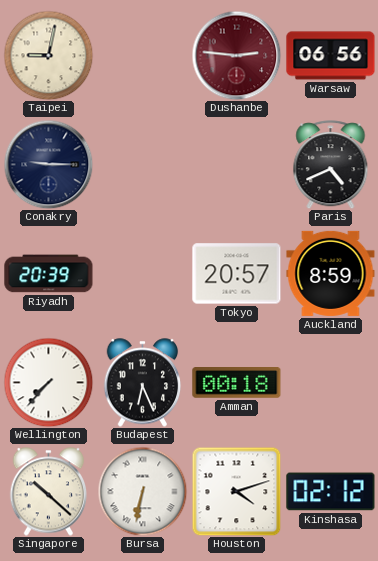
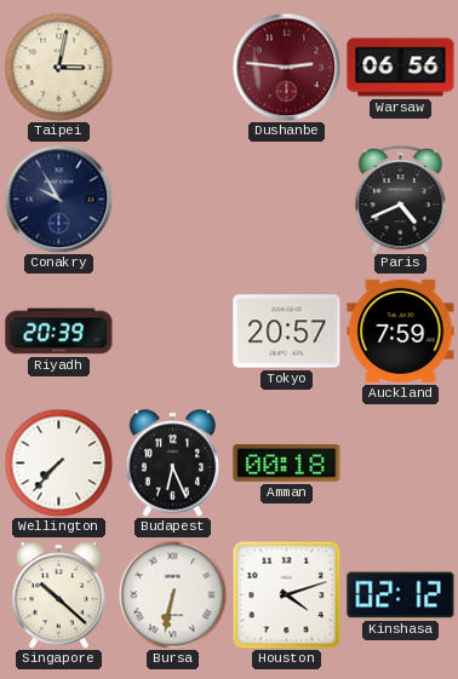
Taipei: 9:02 -> 3:02 (58, 67)
Conakry: 9:15 -> 9:55 (58, 198)
Auckland: 8:59 -> 7:59 (401, 330)
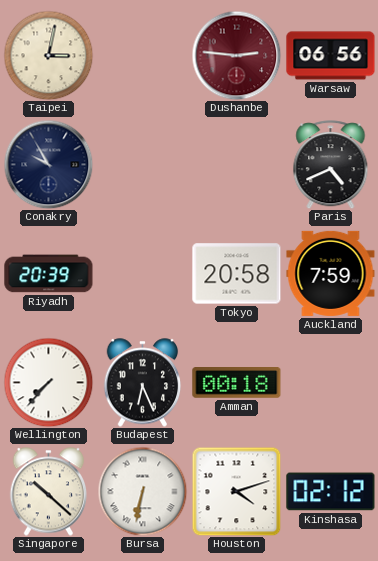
Tokyo: 20:57 -> 20:58 (237, 274)
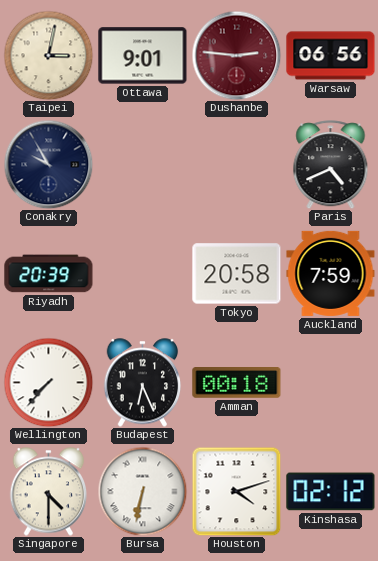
Ottawa: none -> 9:01 (143, 56)
Singapore: 10:22 -> 4:30 (49, 492)
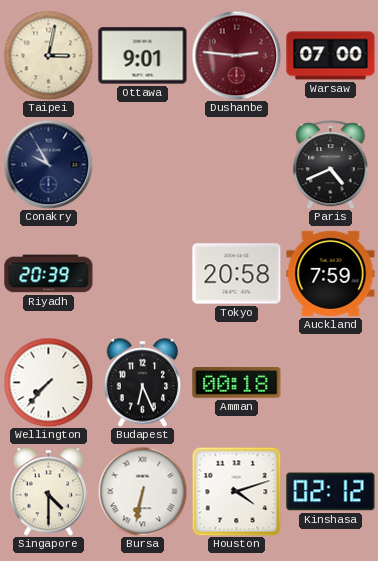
Warsaw: 06:56 -> 07:00 (331, 56)
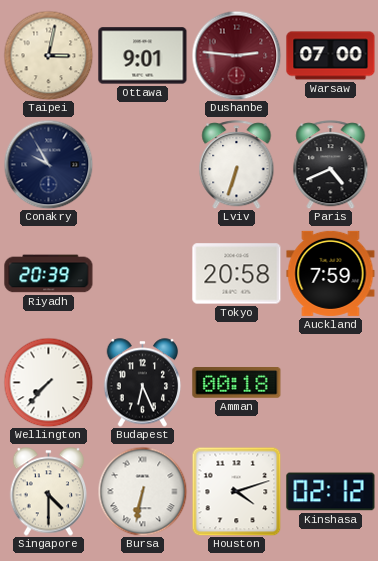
Lviv: none -> 6:33 (237, 165)
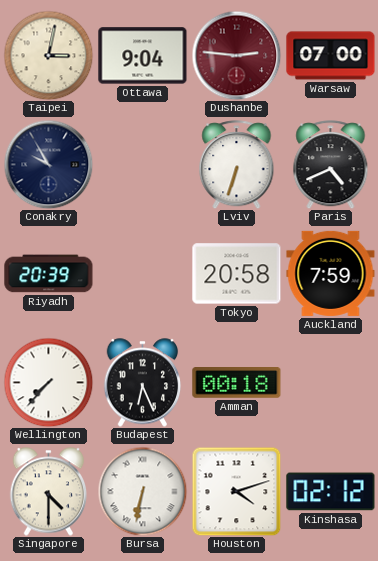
Ottawa: 9:01 -> 9:04 (143, 56)
